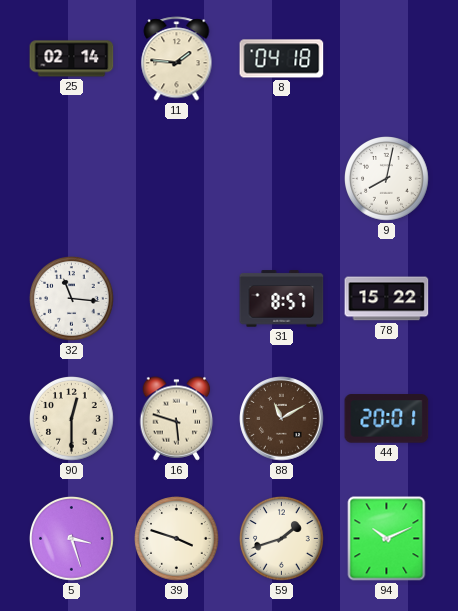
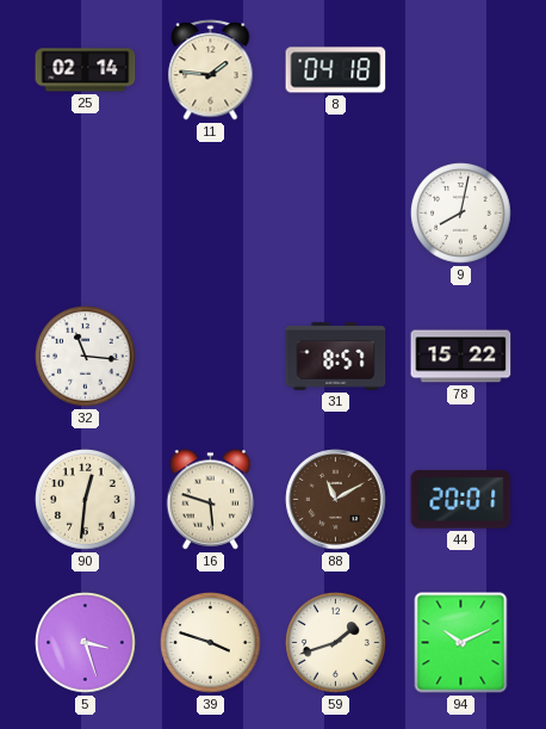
90: 12:30 -> 12:31 (86, 500)
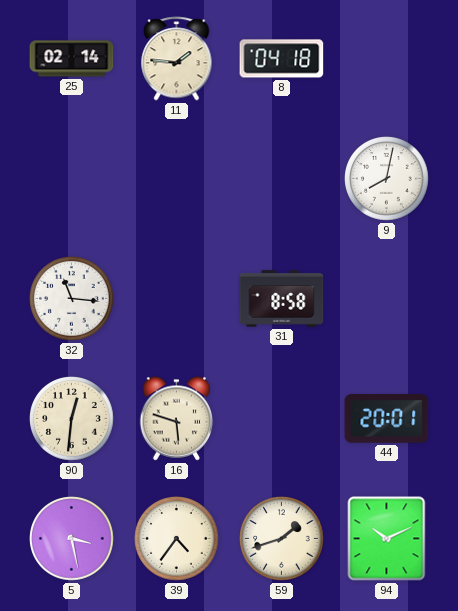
31: 8:57 -> 8:58 (282, 299)
78: 15:22 -> none (461, 357)
88: 11:10 -> none (336, 500)
5: 3:27 -> 3:28 (72, 539)
39: 3:48 -> 4:36 (177, 539)
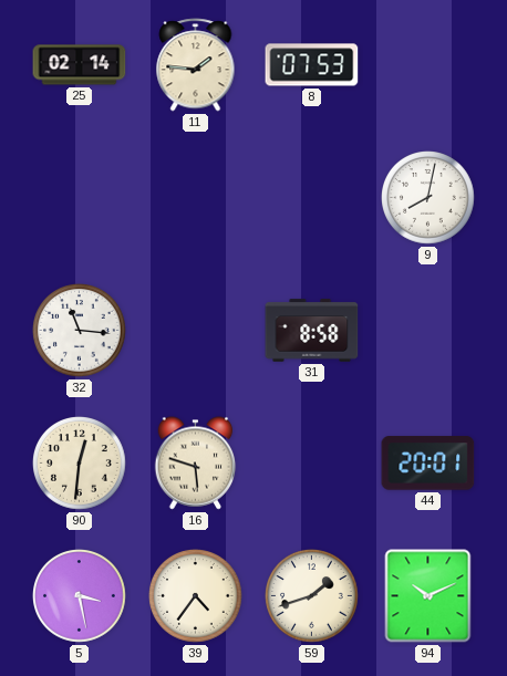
8: 04:18 -> 07:53 (312, 65)
